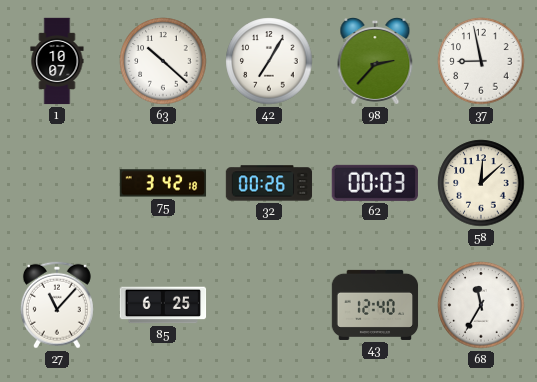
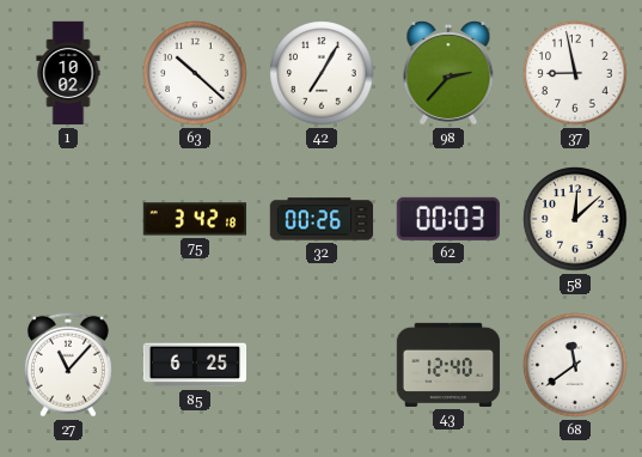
1: 10:07 -> 10:02 (68, 73)
68: 11:35 -> 11:39 (575, 365)
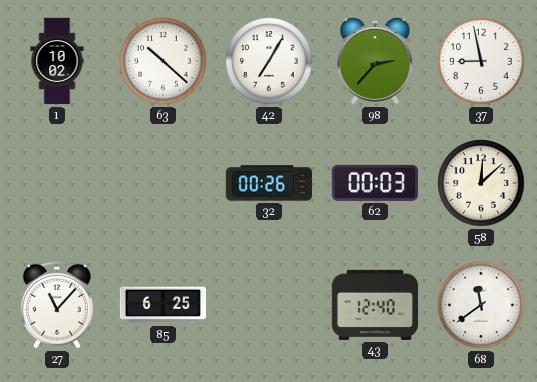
75: 3:42 -> none (195, 219)
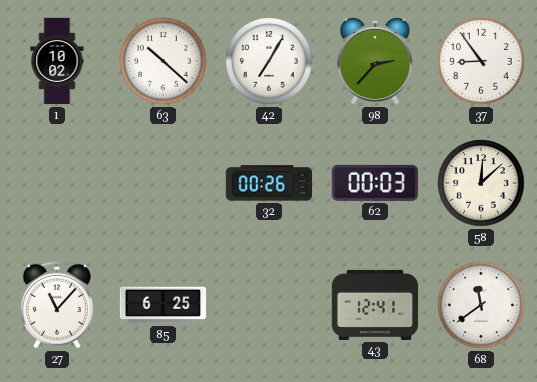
37: 8:58 -> 8:54 (481, 61)
43: 12:40 -> 12:41 (375, 305)
